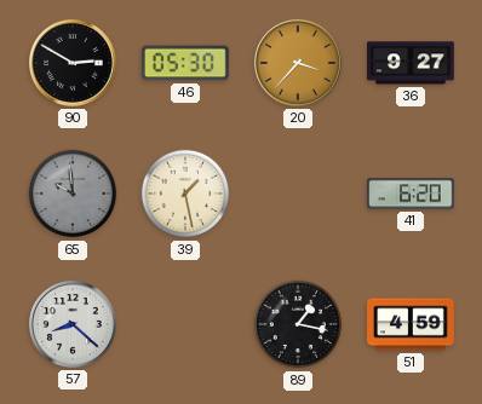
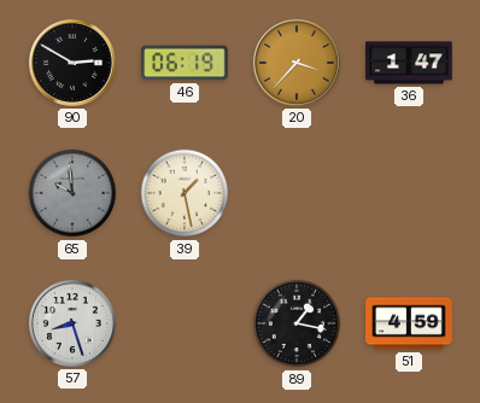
46: 05:30 -> 06:19 (186, 63)
36: 9:27 -> 1:47 (410, 63)
41: 6:20 -> none (412, 194)
57: 8:22 -> 8:27 (72, 323)
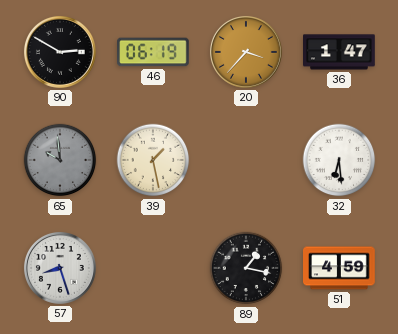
32: none -> 6:29 (339, 160)
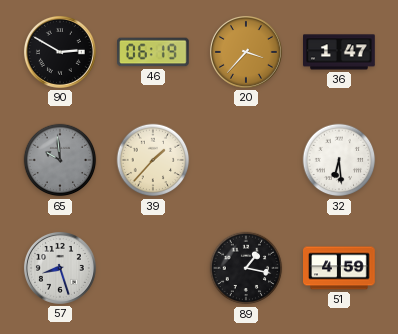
39: 1:28 -> 1:37 (153, 160)
